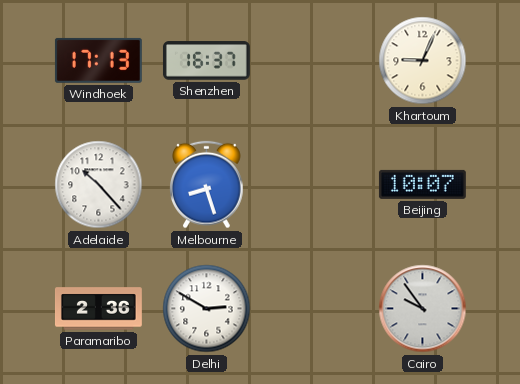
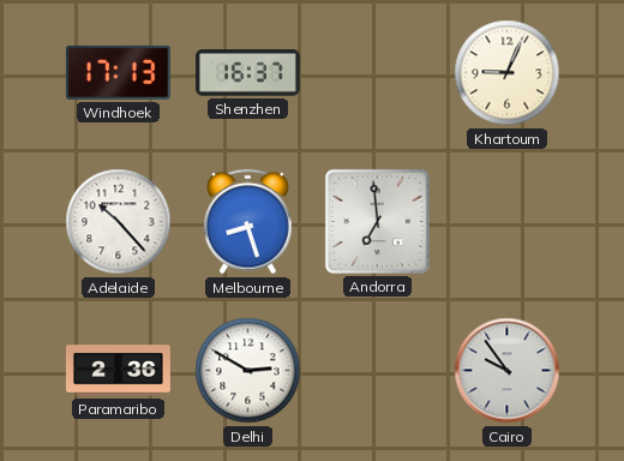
Andorra: none -> 6:59 (377, 221)
Beijing: 10:07 -> none (422, 184)
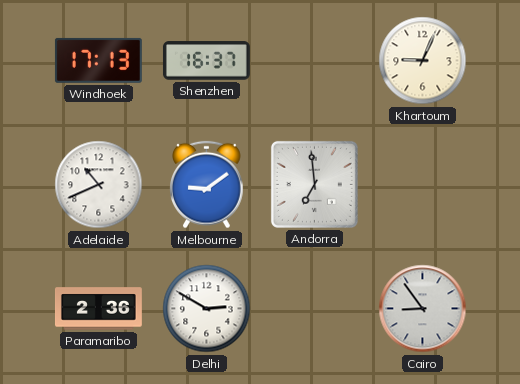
Adelaide: 10:23 -> 10:41 (99, 185)
Melbourne: 8:27 -> 9:09 (207, 185)
Cairo: 9:54 -> 8:54 (423, 309)
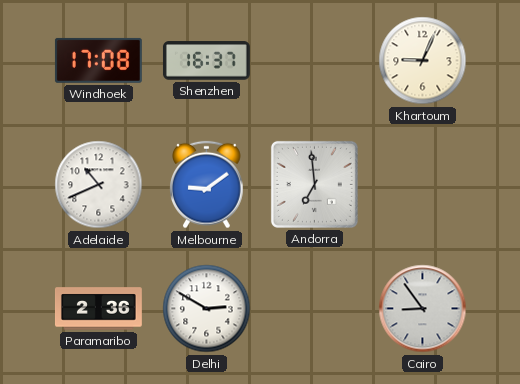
Windhoek: 17:13 -> 17:08 (98, 60)
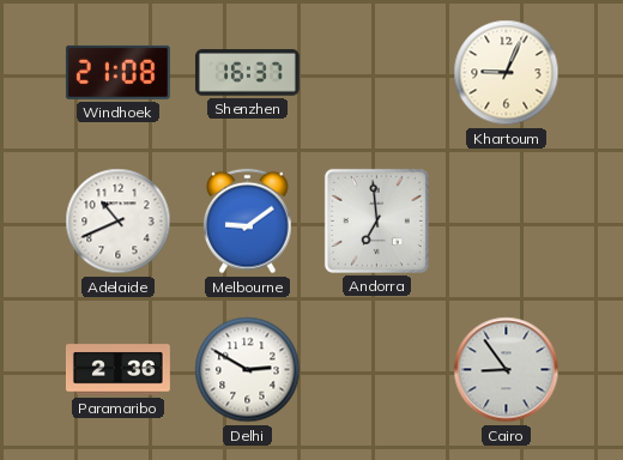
Windhoek: 17:08 -> 21:08 (117, 72)
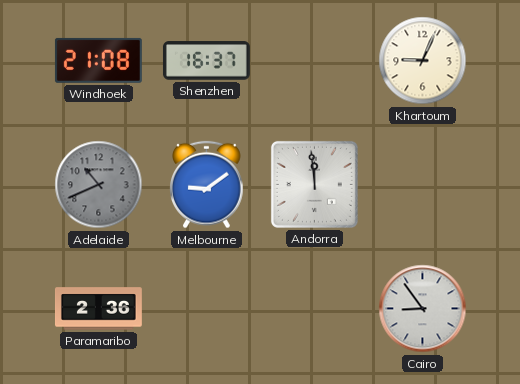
Adelaide dial: white -> grey (99, 185)
Andorra: 6:59 -> 11:59 (314, 184)
Delhi: 2:50 -> none (248, 370)
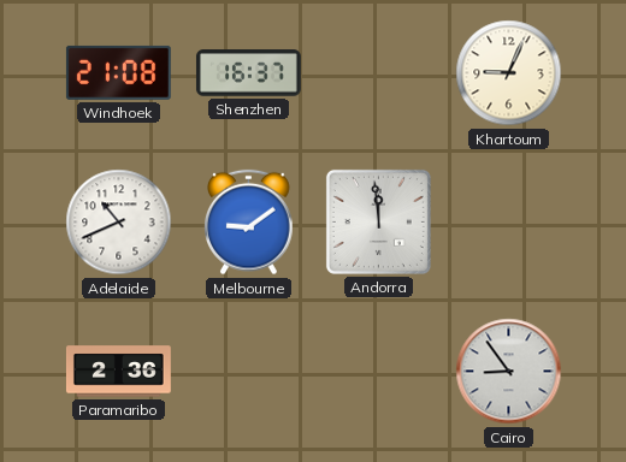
Adelaide dial: grey -> white (119, 223)
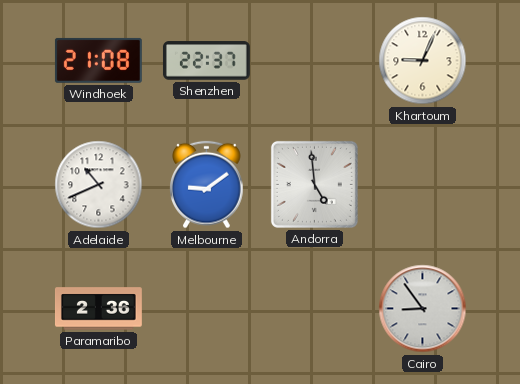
Shenzhen: 16:37 -> 22:37 (206, 61)
Andorra: 11:59 -> 4:59 (314, 184)
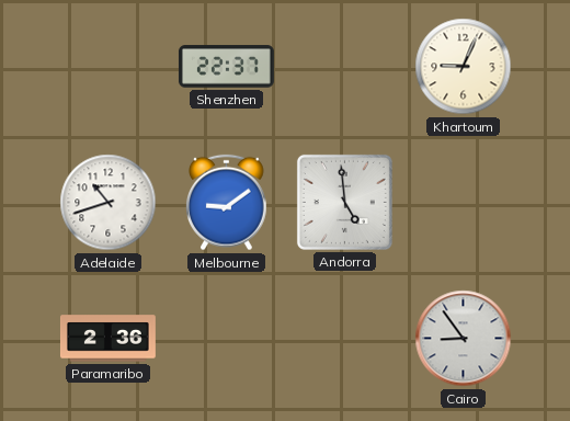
Windhoek: 21:08 -> none (98, 60)
Adelaide: 10:41 -> 10:42 (109, 203)
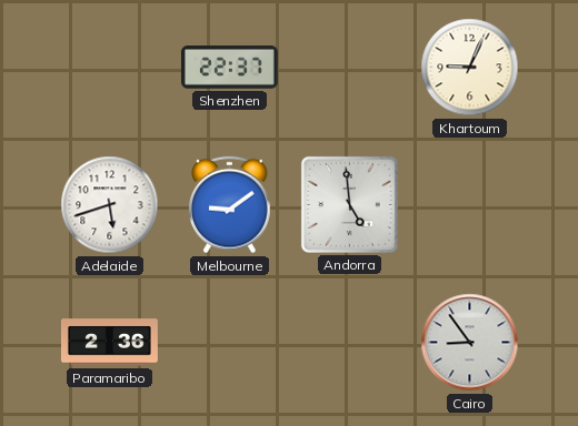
Adelaide: 10:42 -> 5:42 (110, 205)
